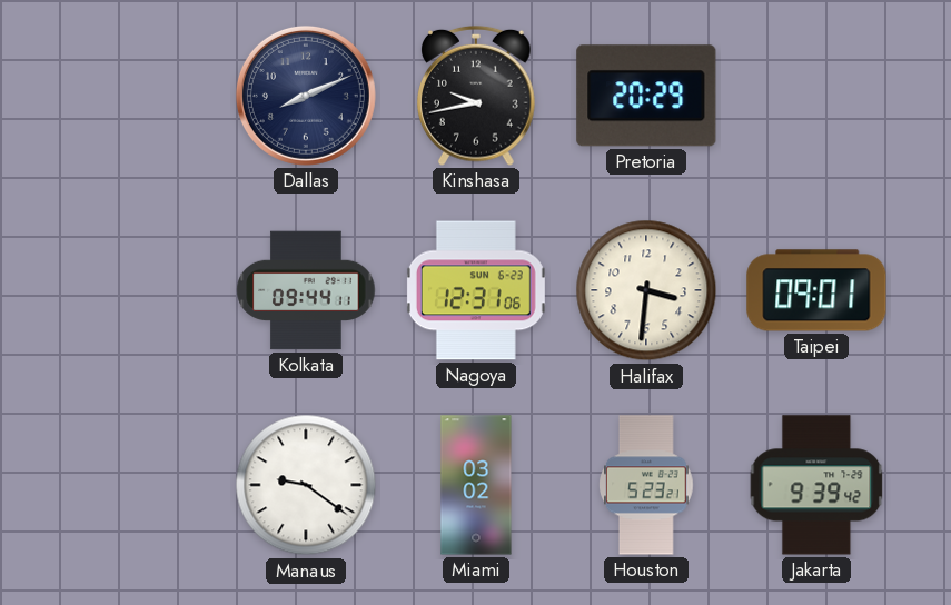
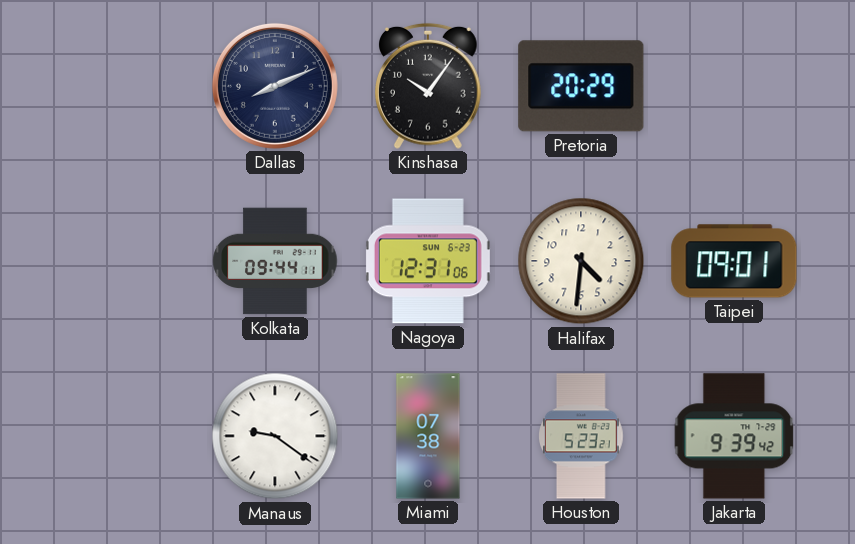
Kinshasa: 9:43 -> 10:06 (429, 86)
Halifax: 3:31 -> 4:31 (581, 261)
Miami: 03:02 -> 07:38 (428, 436)
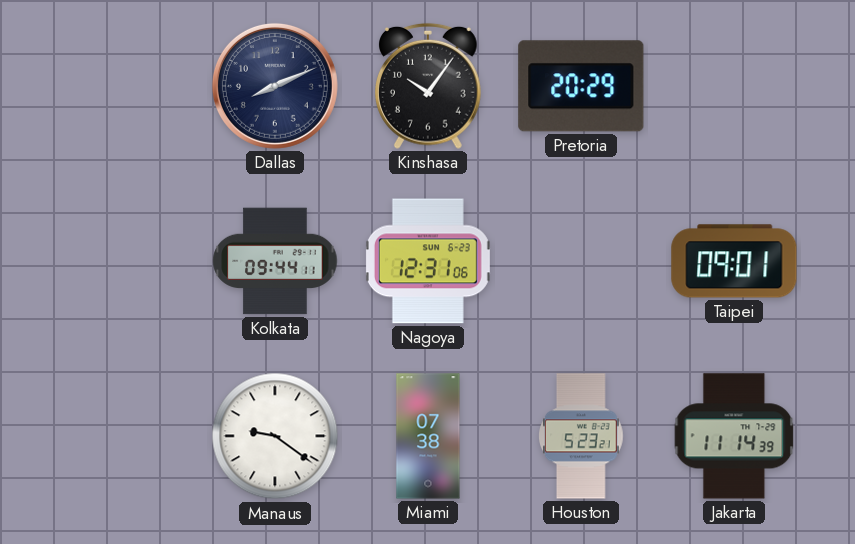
Halifax: 4:31 -> none (581, 261)
Jakarta: 9:39 -> 11:14 (734, 436)
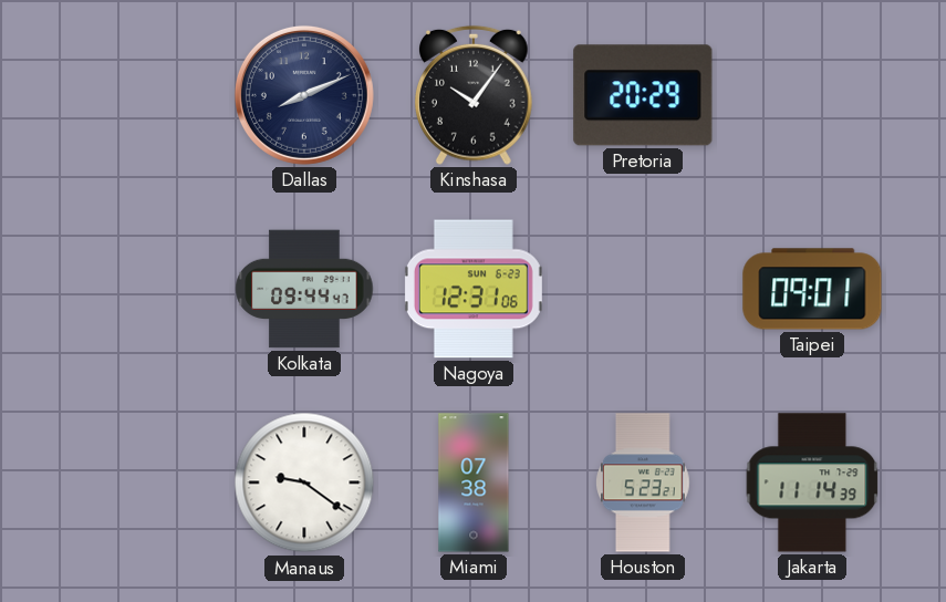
Kolkata: 09:44:11 -> 09:44:47 (304, 289)
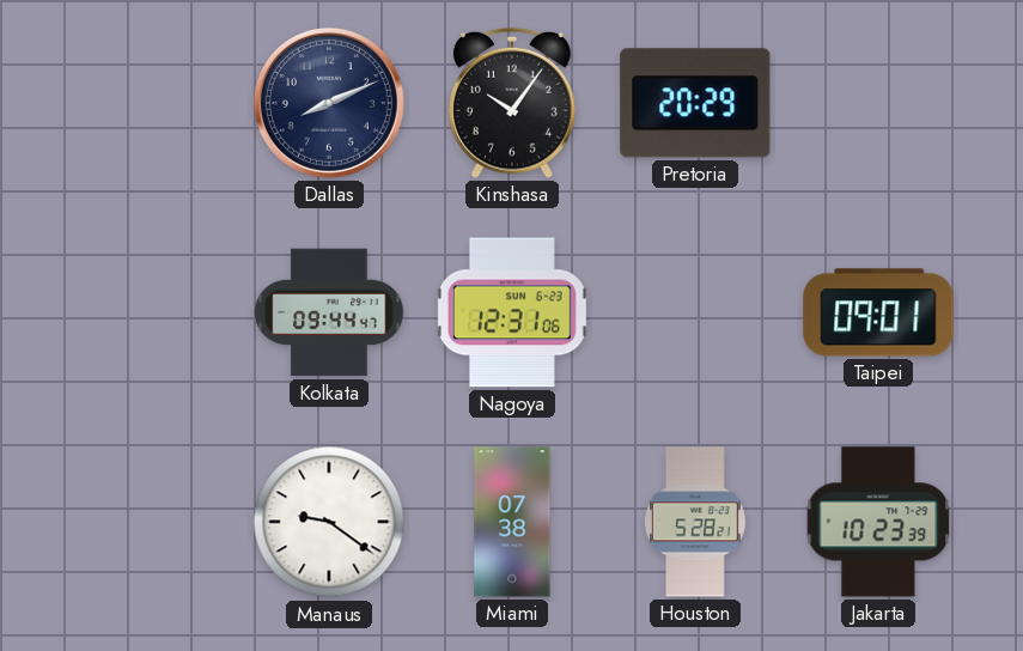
Houston: 5:23 -> 5:28 (696, 522)
Jakarta: 11:14 -> 10:23 (878, 522)
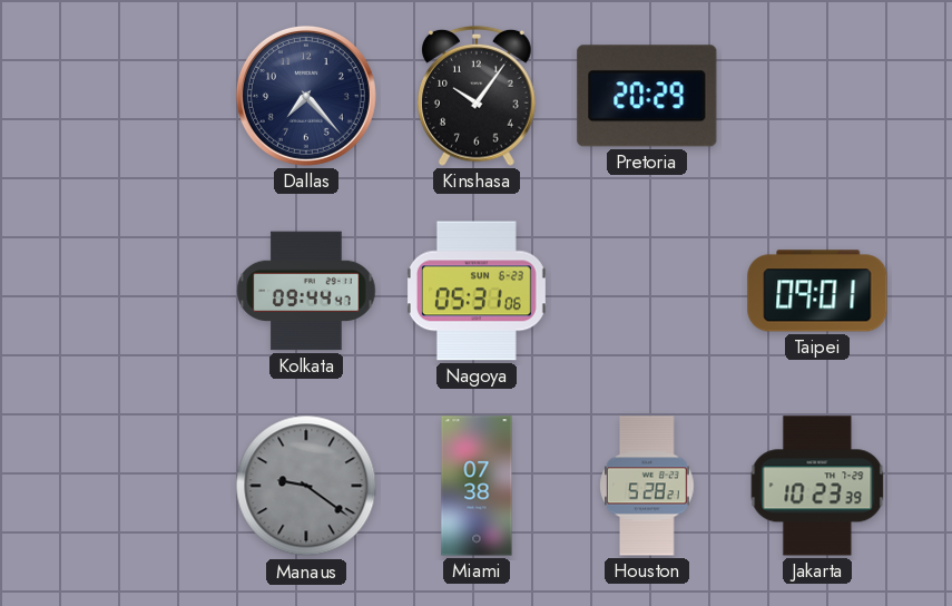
Dallas: 8:11 -> 7:23 (306, 96)
Nagoya: 12:31 -> 05:31 (477, 291)
Manaus dial: white -> grey (306, 486)
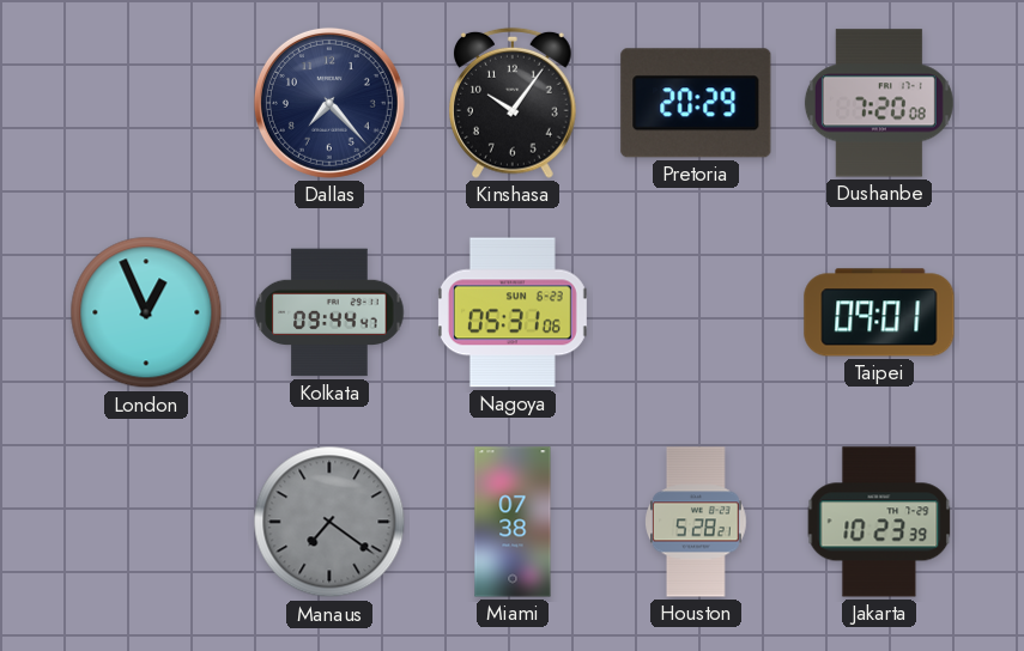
Dushanbe: none -> 7:20 (879, 103)
London: none -> 12:56 (146, 312)
Manaus: 9:21 -> 7:21 (329, 522)
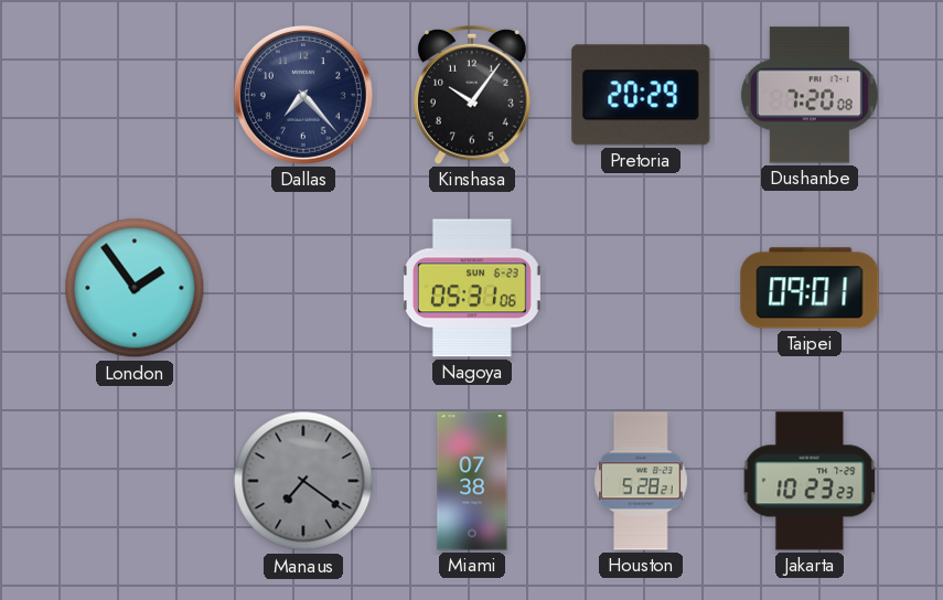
London: 12:56 -> 1:54 (135, 288)
Kolkata: 09:44 -> none (329, 312)
Jakarta: 10:23:39 -> 10:23:23 (810, 481)
